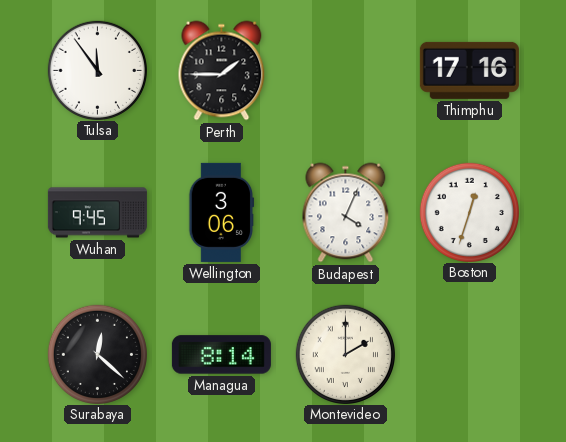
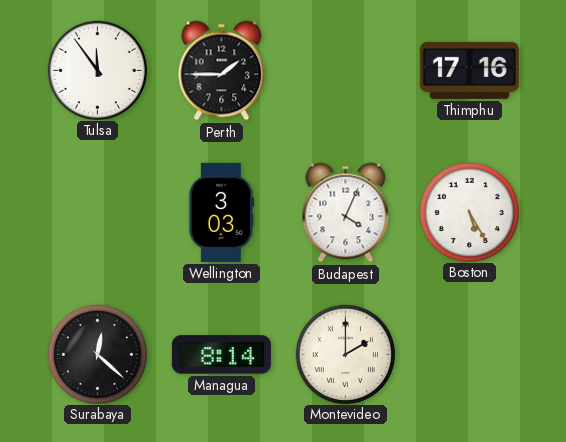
Wuhan: 9:45 -> none (97, 213)
Wellington: 3:06 -> 3:03 (222, 212)
Boston: 12:33 -> 5:25 (469, 212)
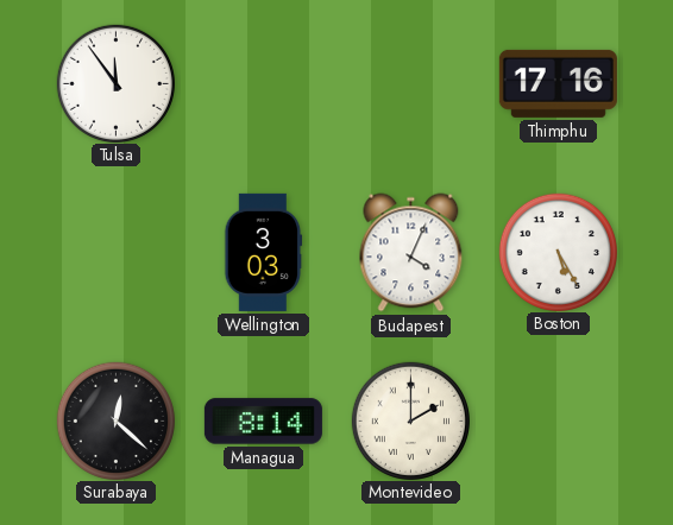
Perth: 1:45 -> none (222, 71)
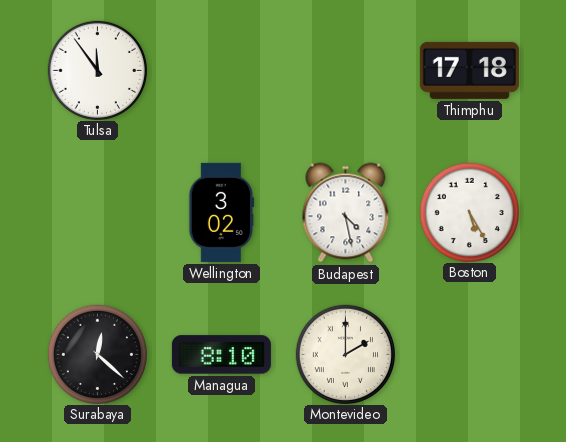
Thimphu: 17:16 -> 17:18 (469, 70)
Wellington: 3:03 -> 3:02 (222, 212)
Budapest: 4:04 -> 4:28 (346, 213)
Managua: 8:14 -> 8:10 (221, 355)
